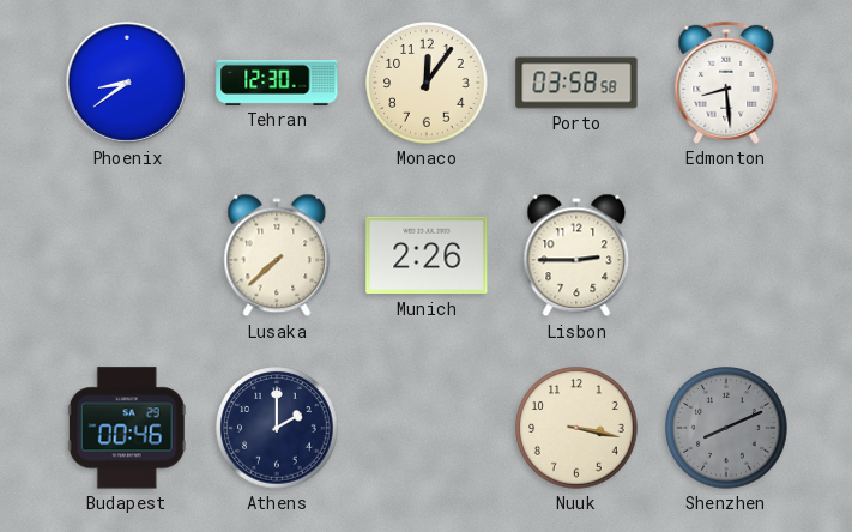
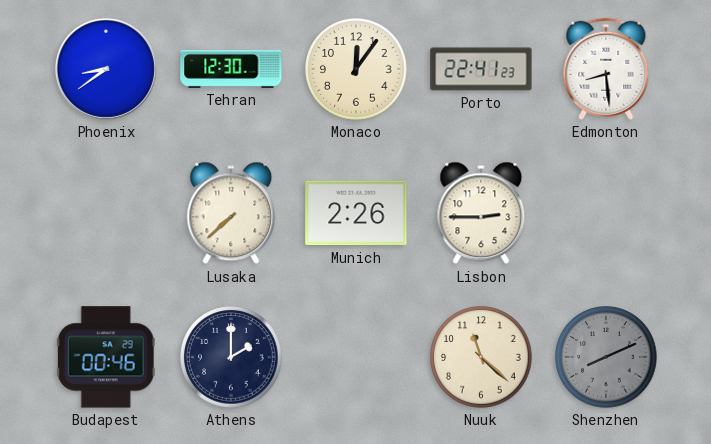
Porto: 03:58 -> 22:41 (481, 69)
Nuuk: 3:17 -> 11:22 (481, 357)
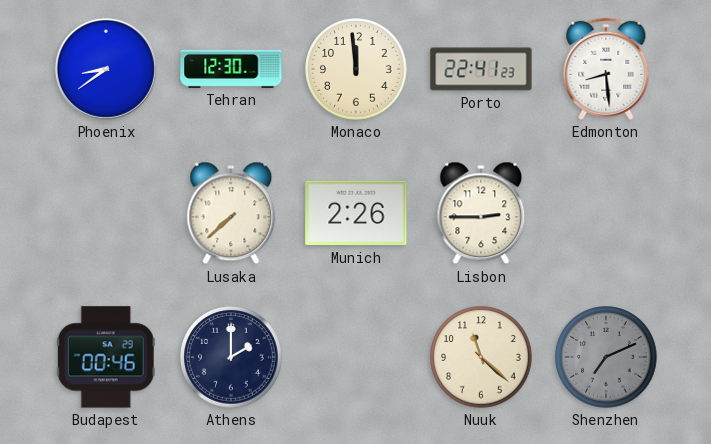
Monaco: 12:06 -> 11:59 (356, 69)
Shenzhen: 8:11 -> 7:11 (606, 357)
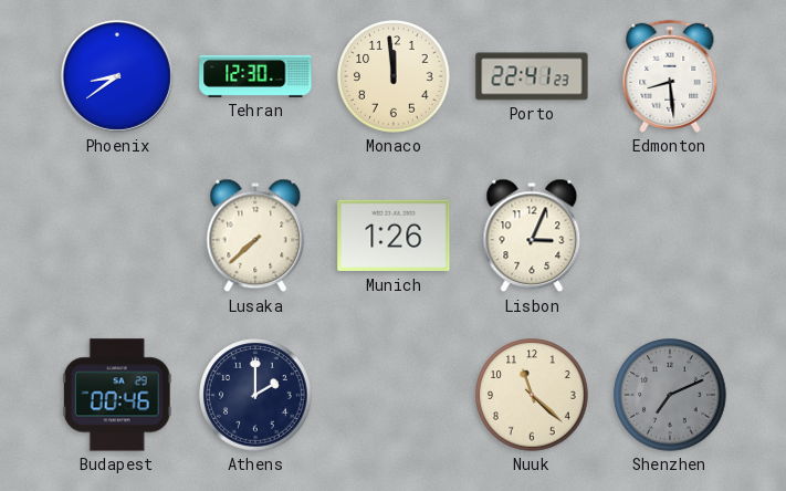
Munich: 2:26 -> 1:26 (394, 236)
Lisbon: 2:45 -> 3:04 (532, 236)
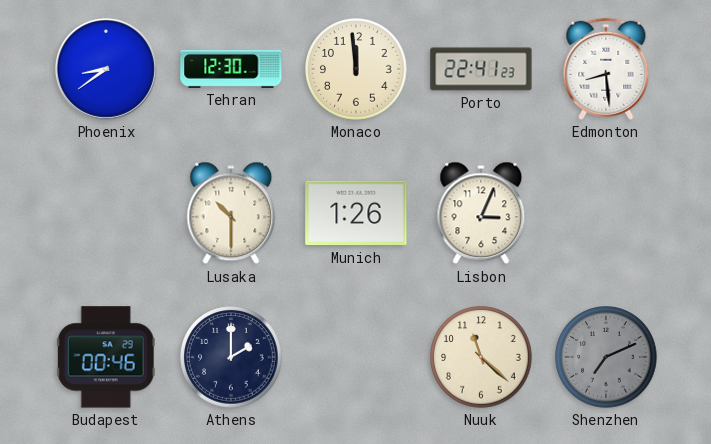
Lusaka: 7:38 -> 10:30 (231, 213)
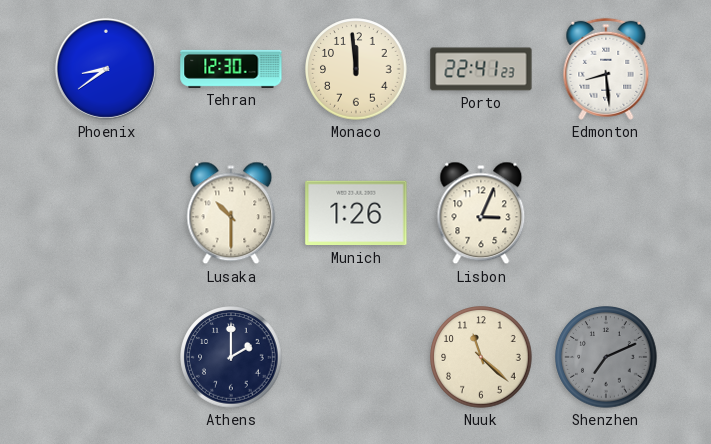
Budapest: 00:46 -> none (106, 357)
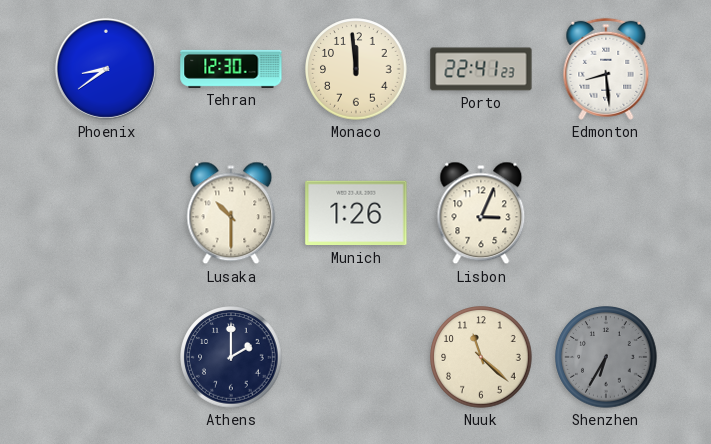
Shenzhen: 7:11 -> 6:35 (606, 357)
